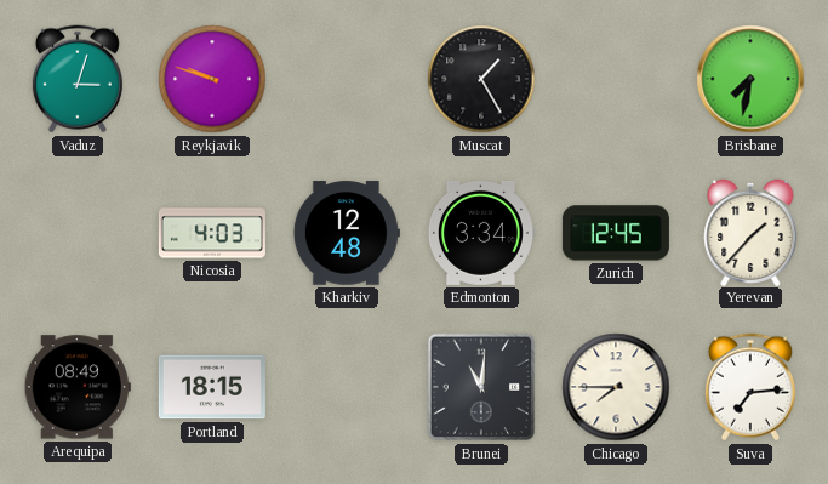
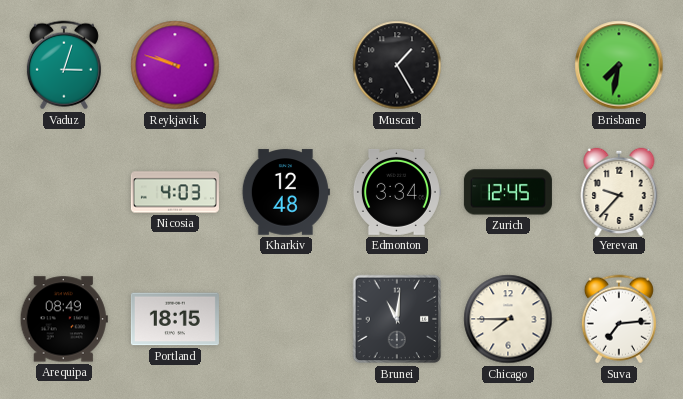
Yerevan: 1:37 -> 9:37 (619, 191)
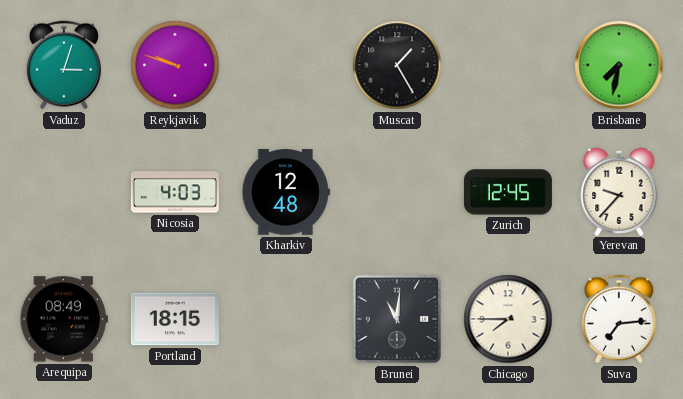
Edmonton: 3:34 -> none (396, 192)
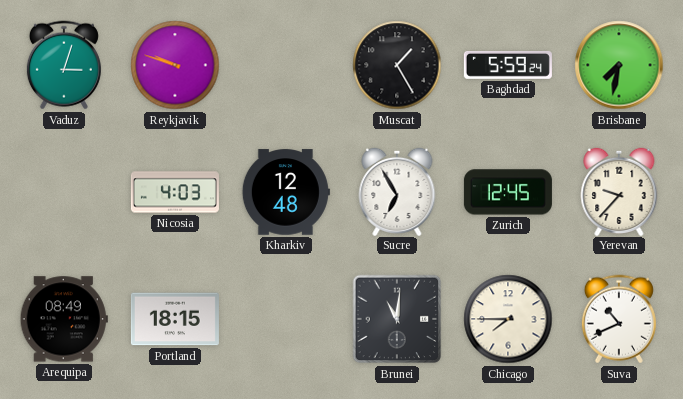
Baghdad: none -> 5:59 (508, 65)
Sucre: none -> 6:55 (397, 191)
Suva: 7:14 -> 10:41 (619, 319)
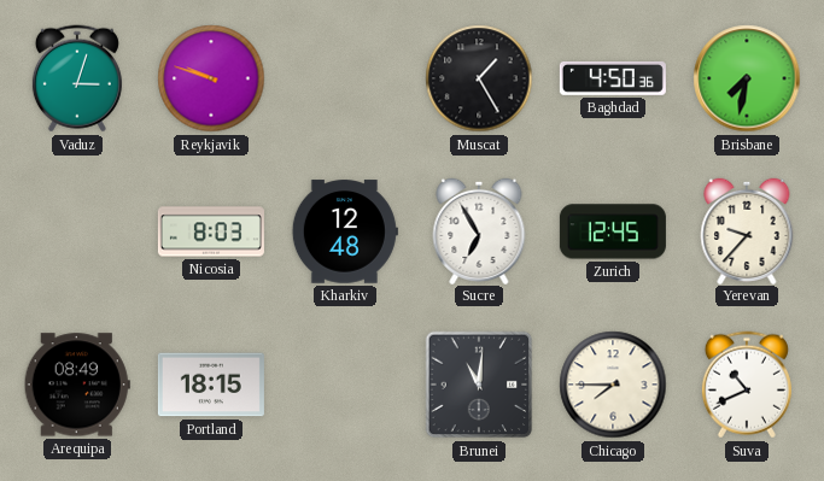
Baghdad: 5:59 -> 4:50 (613, 78)
Nicosia: 4:03 -> 8:03 (211, 231)
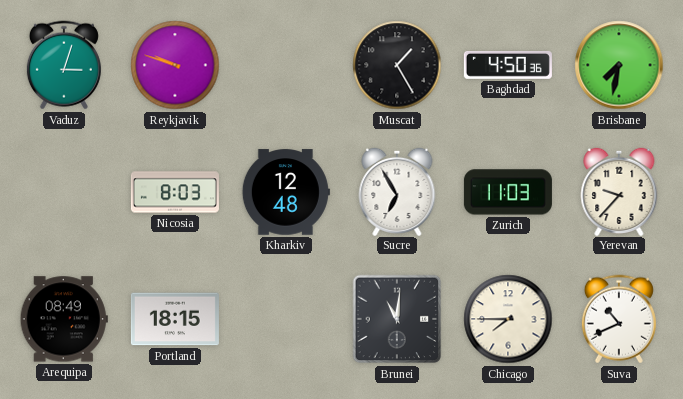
Zurich: 12:45 -> 11:03 (508, 192)
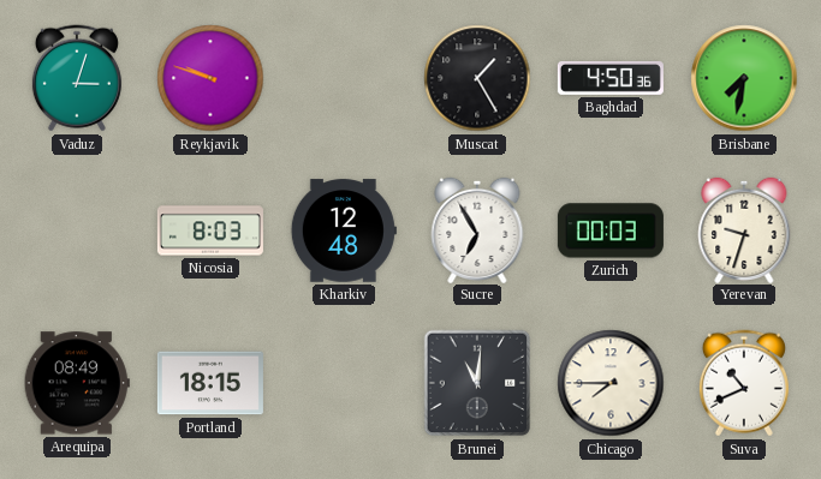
Zurich: 11:03 -> 00:03 (611, 230)
Yerevan: 9:37 -> 9:33 (744, 229)
